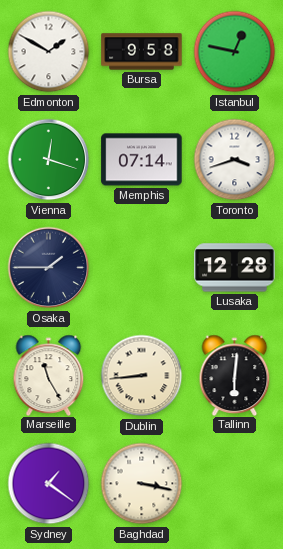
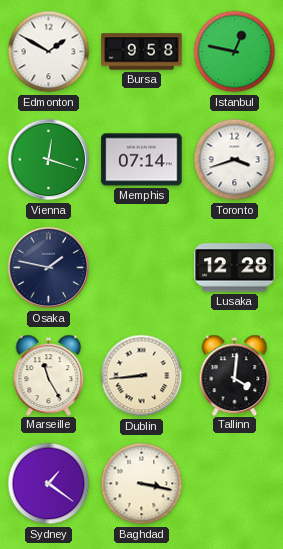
Osaka: 1:45 -> 1:47 (49, 268)
Tallinn: 6:01 -> 4:01 (235, 375)
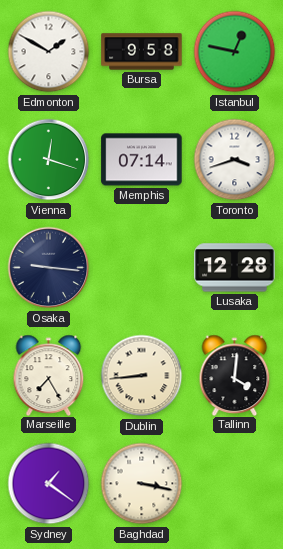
Osaka: 1:47 -> 9:16 (49, 268)
Marseille: 11:25 -> 7:25 (49, 375)
